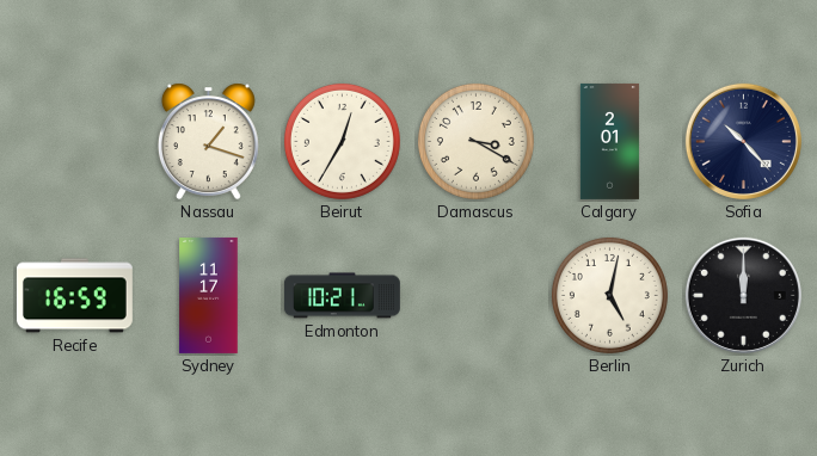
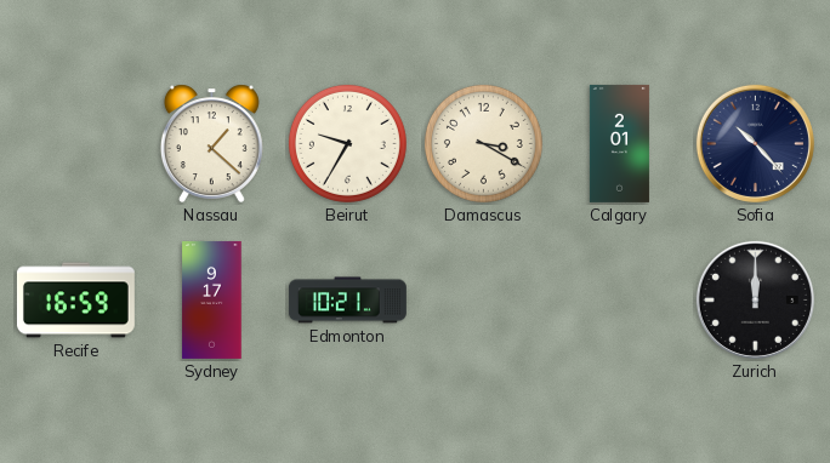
Nassau: 1:18 -> 1:22 (211, 143)
Beirut: 12:35 -> 9:35 (347, 143)
Sydney: 11:17 -> 9:17 (212, 299)
Berlin: 5:02 -> none (609, 295)
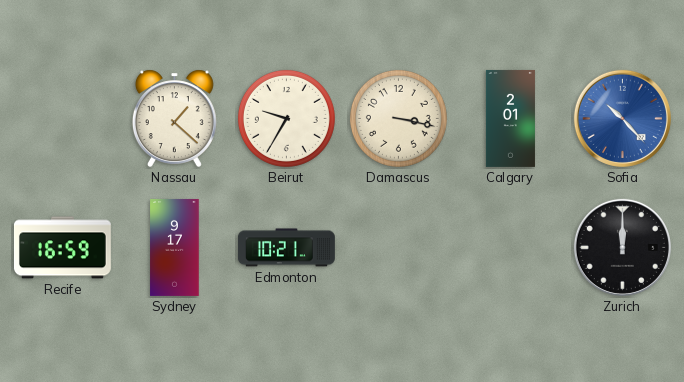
Damascus: 3:20 -> 3:17 (398, 118)
Sofia dial: navy -> blue (622, 118)
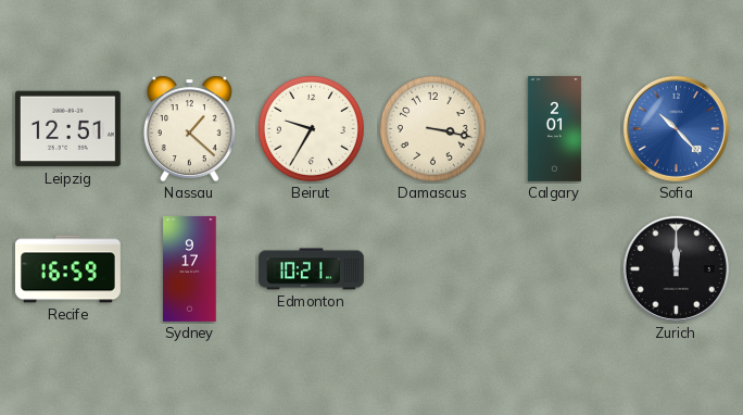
Leipzig: none -> 12:51 (67, 129)
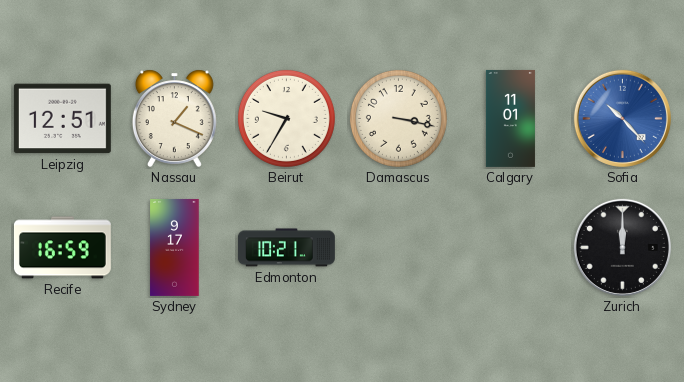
Nassau: 1:22 -> 1:19 (174, 118)
Calgary: 2:01 -> 11:01 (510, 118)
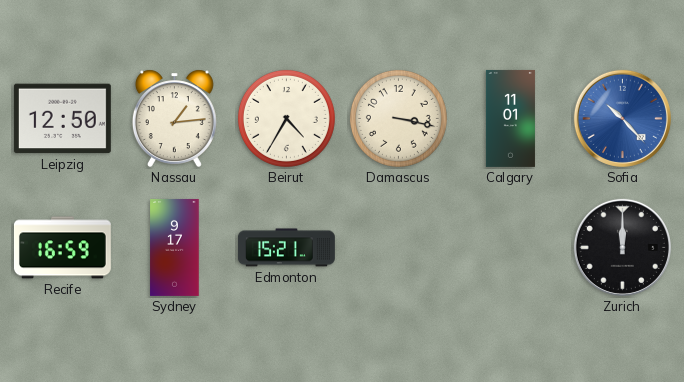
Leipzig: 12:51 -> 12:50 (62, 119)
Nassau: 1:19 -> 1:14 (174, 118)
Beirut: 9:35 -> 4:35 (286, 118)
Edmonton: 10:21 -> 15:21 (286, 248)
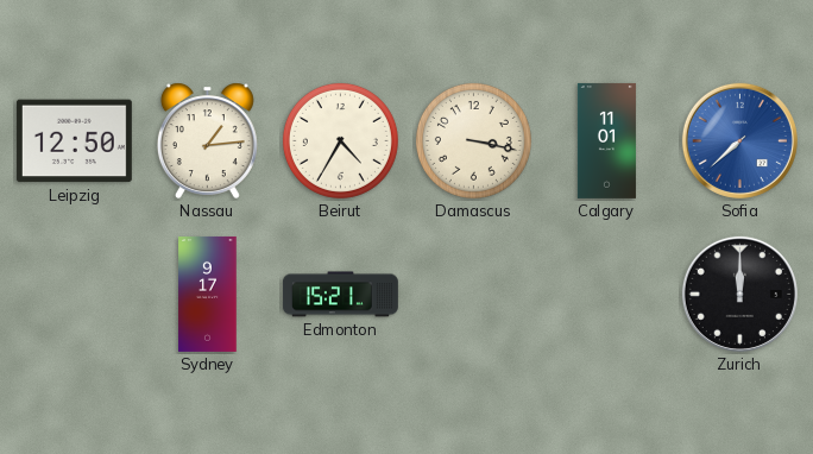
Sofia: 10:23 -> 7:38 (739, 140)
Recife: 16:59 -> none (62, 248)
